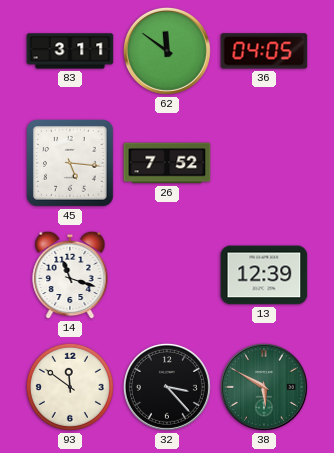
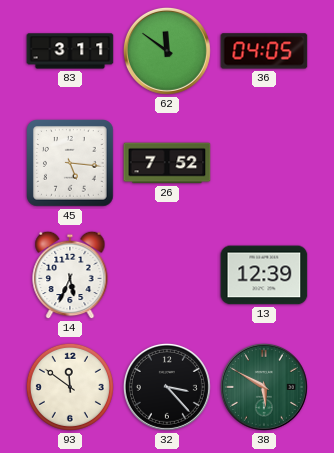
14: 11:18 -> 5:34 (70, 275)
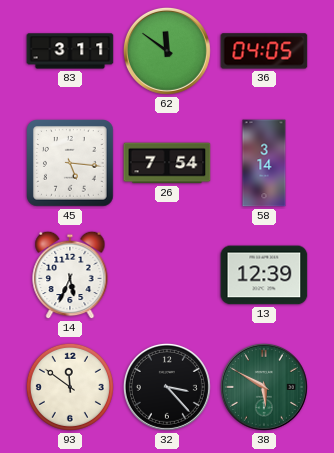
26: 7:52 -> 7:54 (167, 163)
58: none -> 3:14 (264, 163)
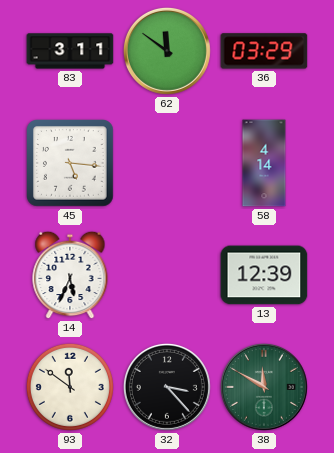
36: 04:05 -> 03:29 (264, 51)
26: 7:54 -> none (167, 163)
58: 3:14 -> 4:14 (264, 163)
38: 5:50 -> 11:50 (264, 387)
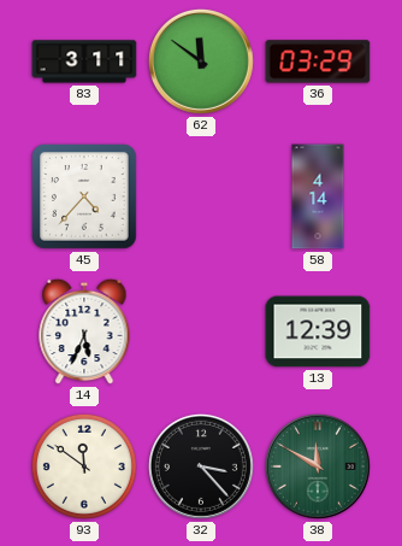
45: 5:16 -> 4:37 (85, 198)
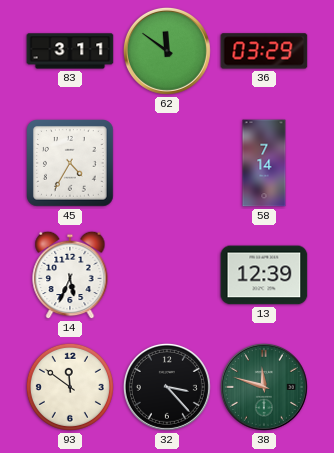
45: 4:37 -> 4:35 (71, 164)
58: 4:14 -> 7:14 (264, 163)
38: 11:50 -> 11:48 (264, 387)
